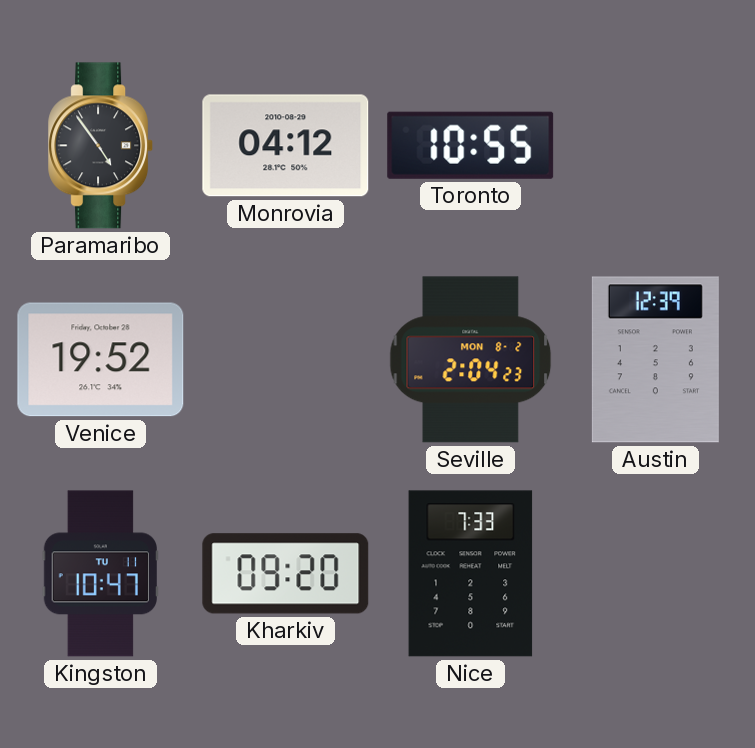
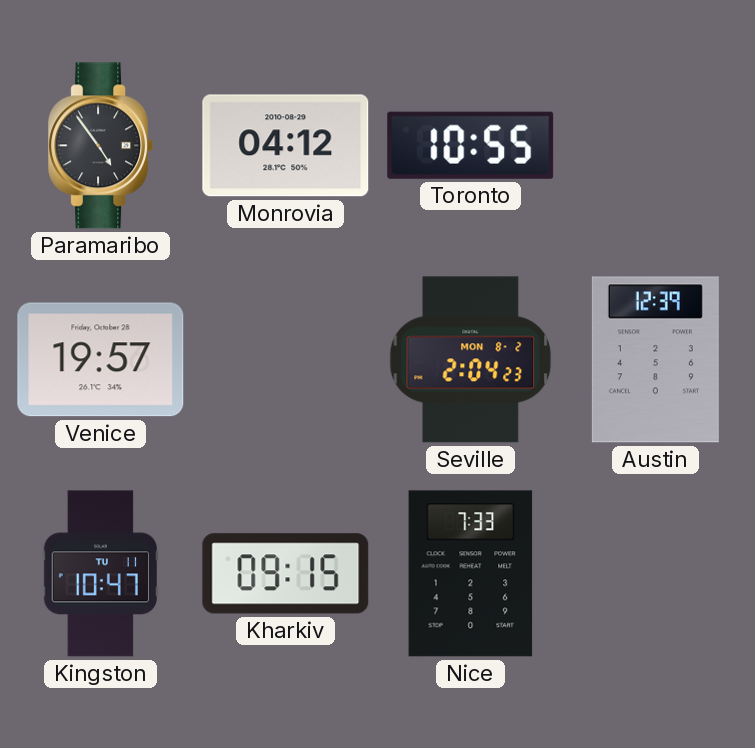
Venice: 19:52 -> 19:57 (101, 360)
Kharkiv: 09:20 -> 09:15 (286, 574)
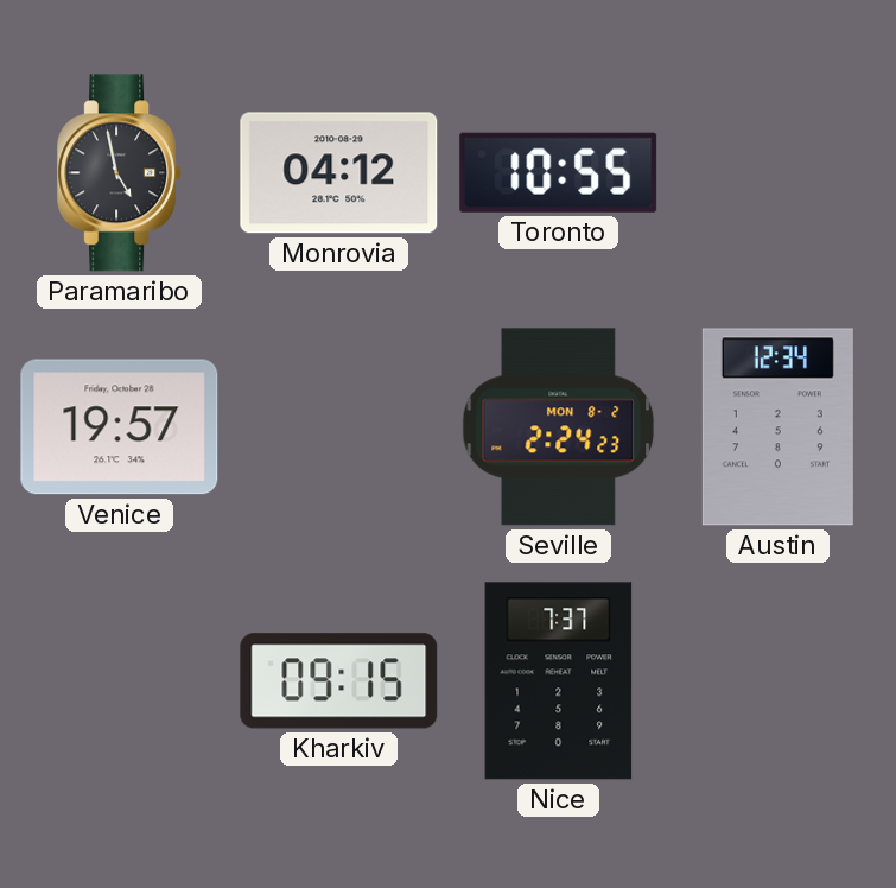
Paramaribo: 4:54 -> 4:58 (120, 173)
Seville: 2:04 -> 2:24 (559, 427)
Austin: 12:39 -> 12:34 (777, 427)
Kingston: 10:47 -> none (100, 574)
Nice: 7:33 -> 7:37 (559, 681)
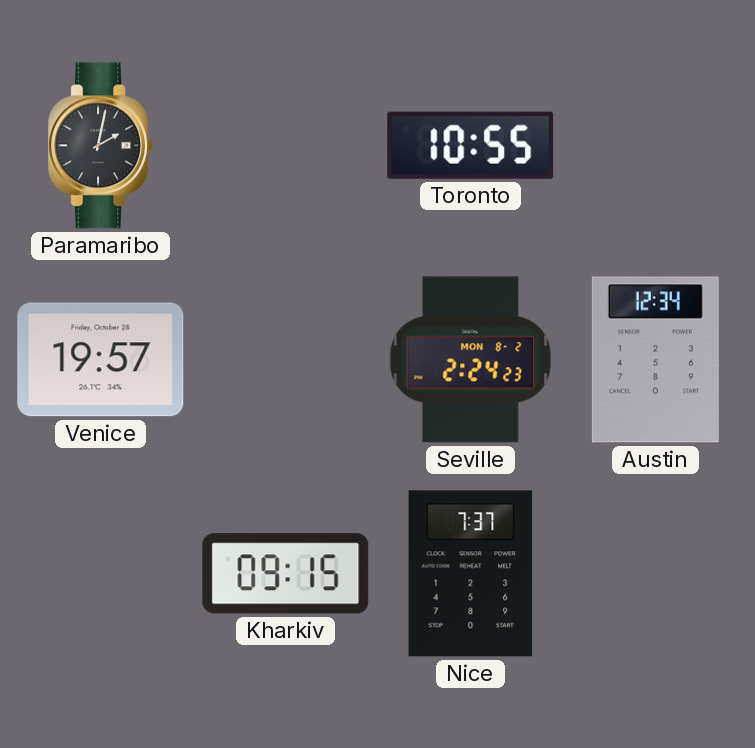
Paramaribo: 4:58 -> 2:02 (101, 146)
Monrovia: 04:12 -> none (339, 173)
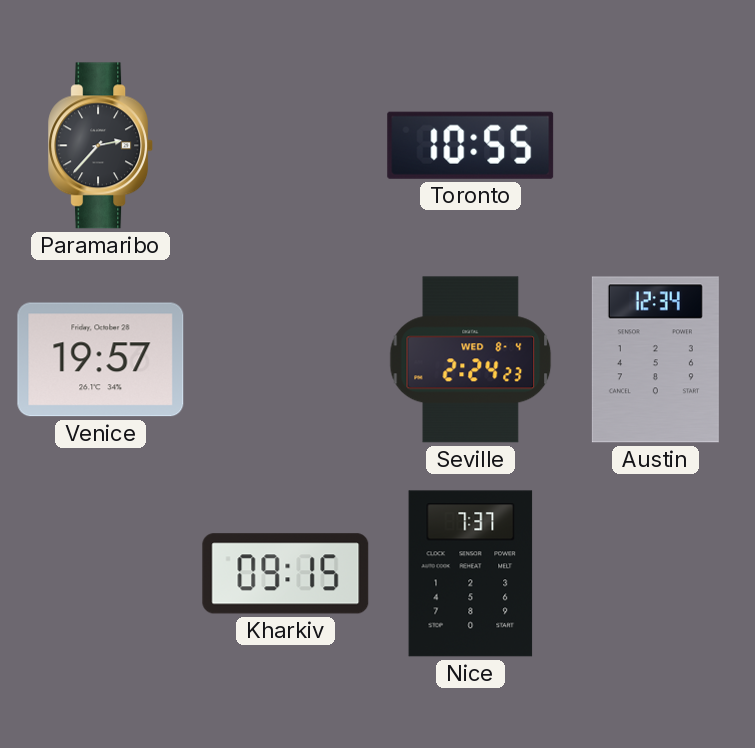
Paramaribo: 2:02 -> 2:37 (101, 146)
Seville date: MON 8-2 -> WED 8-4 (471, 360)
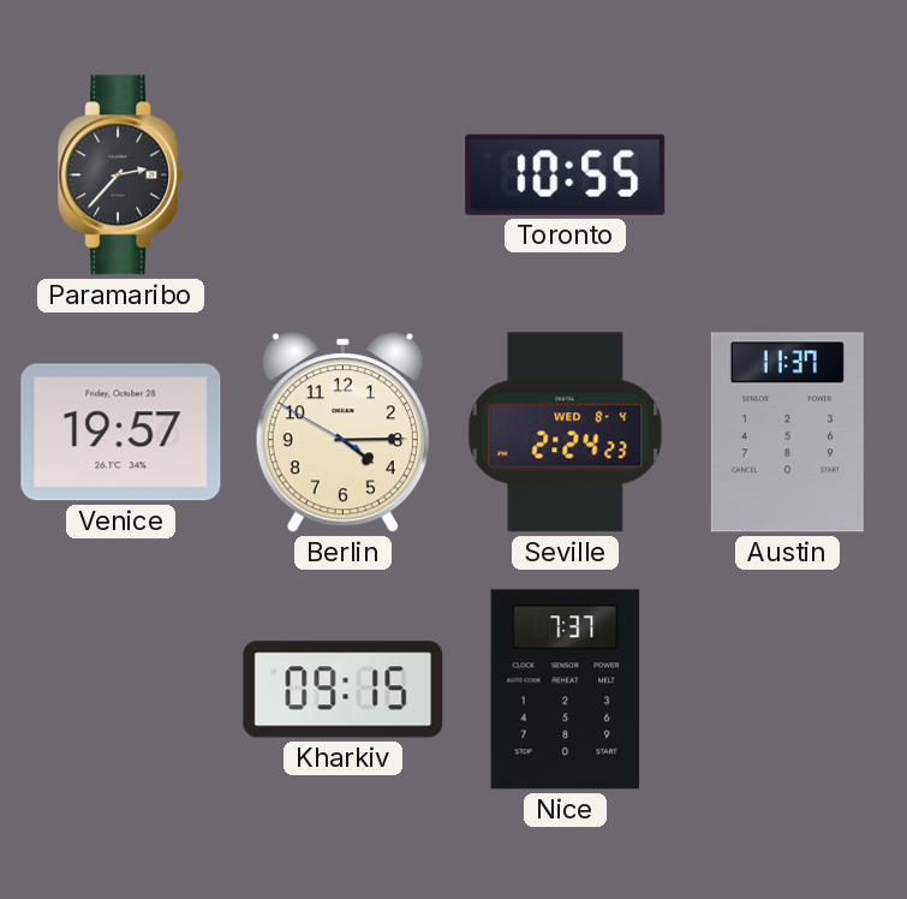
Berlin: none -> 4:14 (342, 433)
Austin: 12:34 -> 11:37 (787, 433)
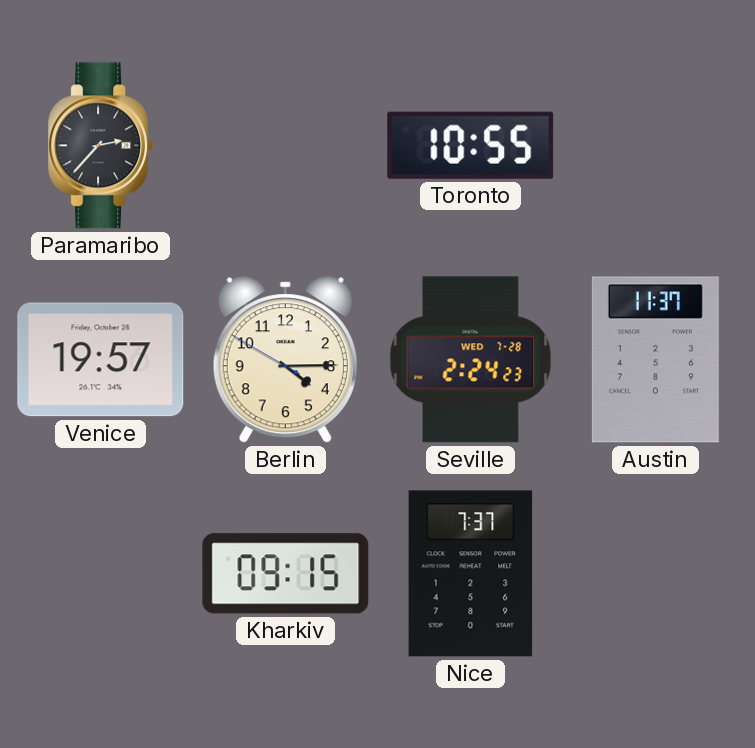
Seville date: WED 8-4 -> WED 7-28 (471, 360)
